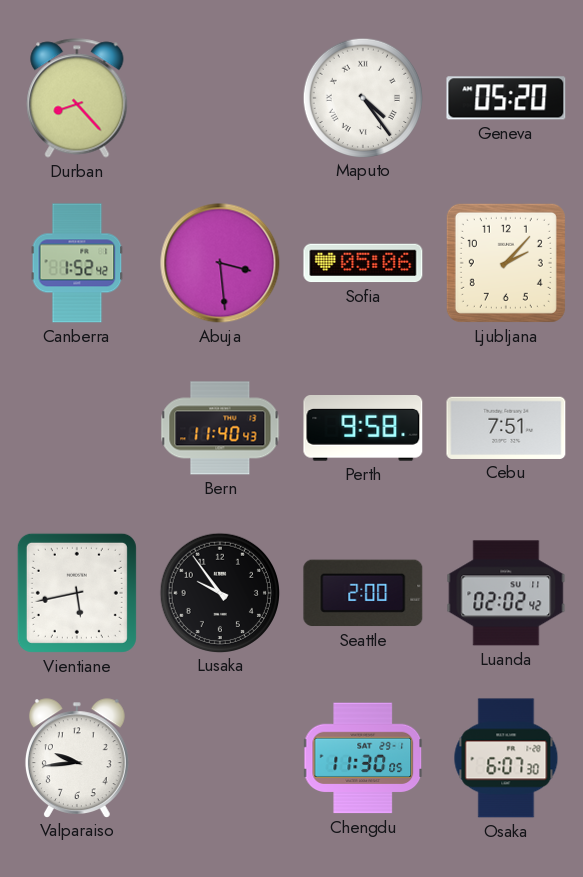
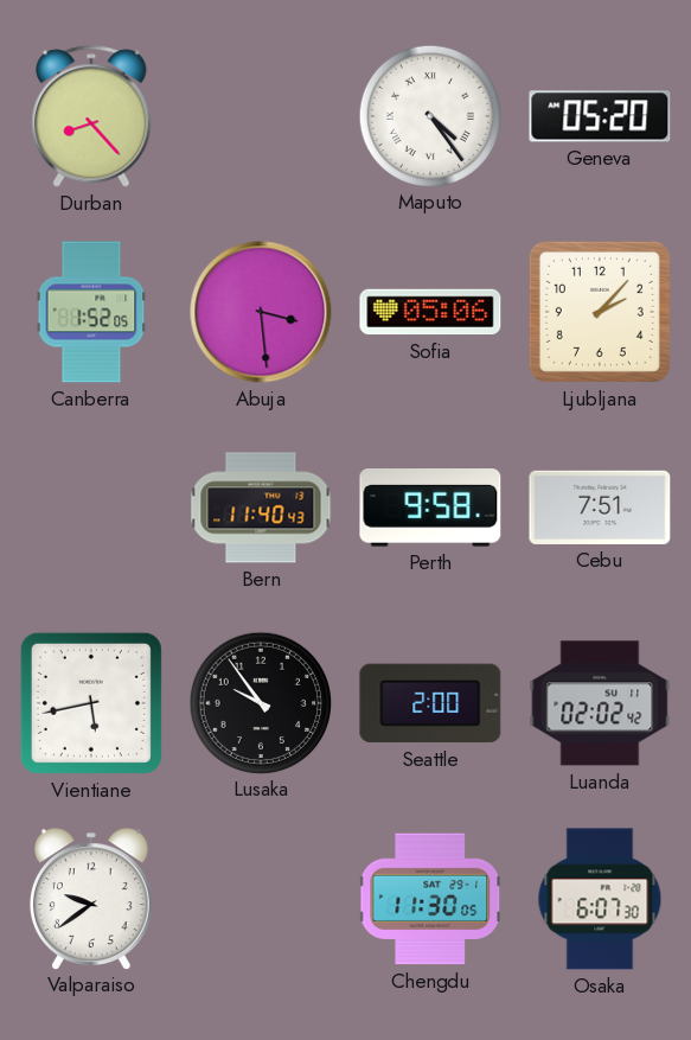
Canberra: 1:52:42 -> 1:52:05 (91, 312)
Valparaiso: 9:44 -> 9:39 (91, 899)
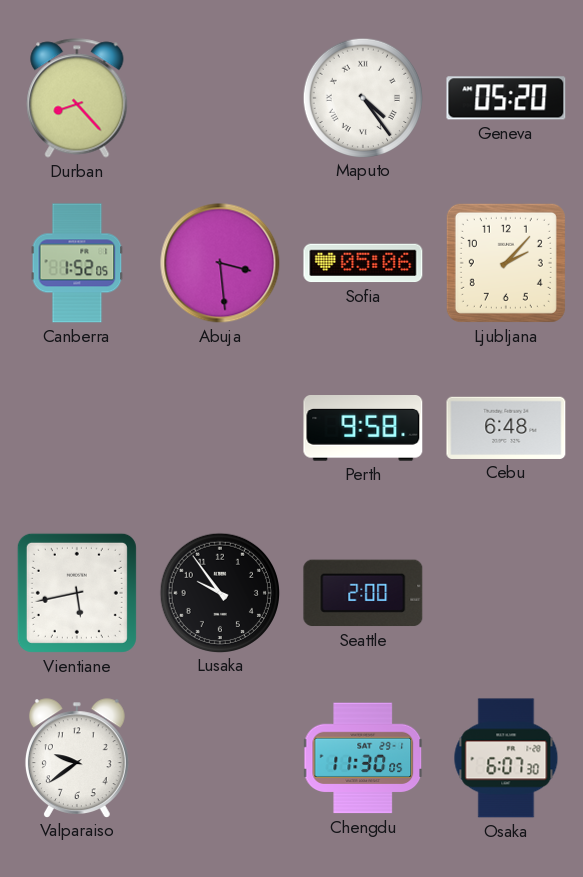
Bern: 11:40 -> none (261, 508)
Cebu: 7:51 -> 6:48 (506, 428)
Luanda: 02:02 -> none (600, 703)
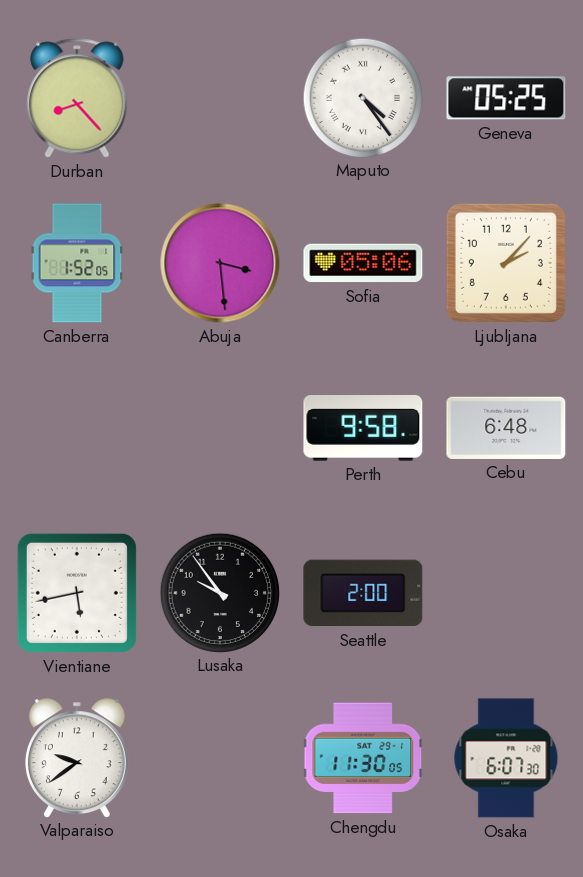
Geneva: 05:20 -> 05:25 (506, 98)
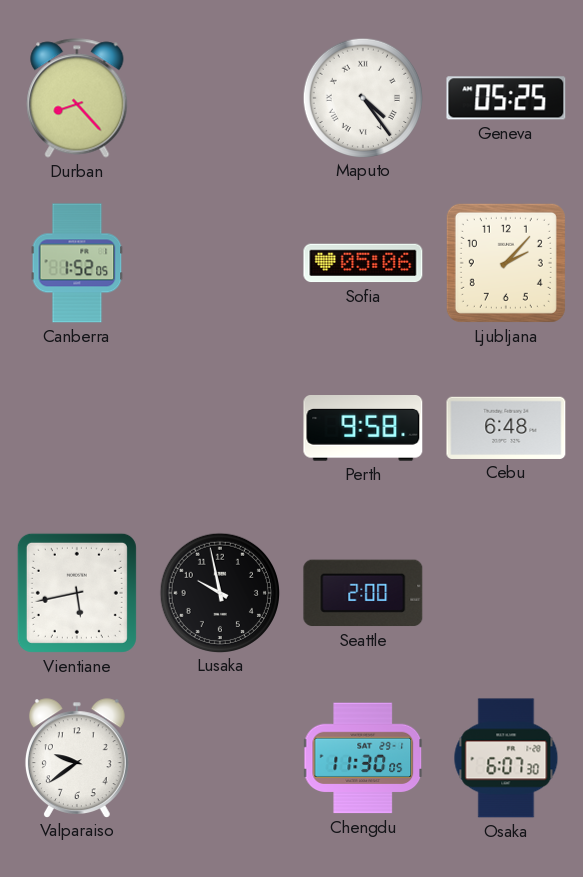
Abuja: 3:29 -> none (220, 263)
Lusaka: 9:54 -> 9:58 (219, 592)
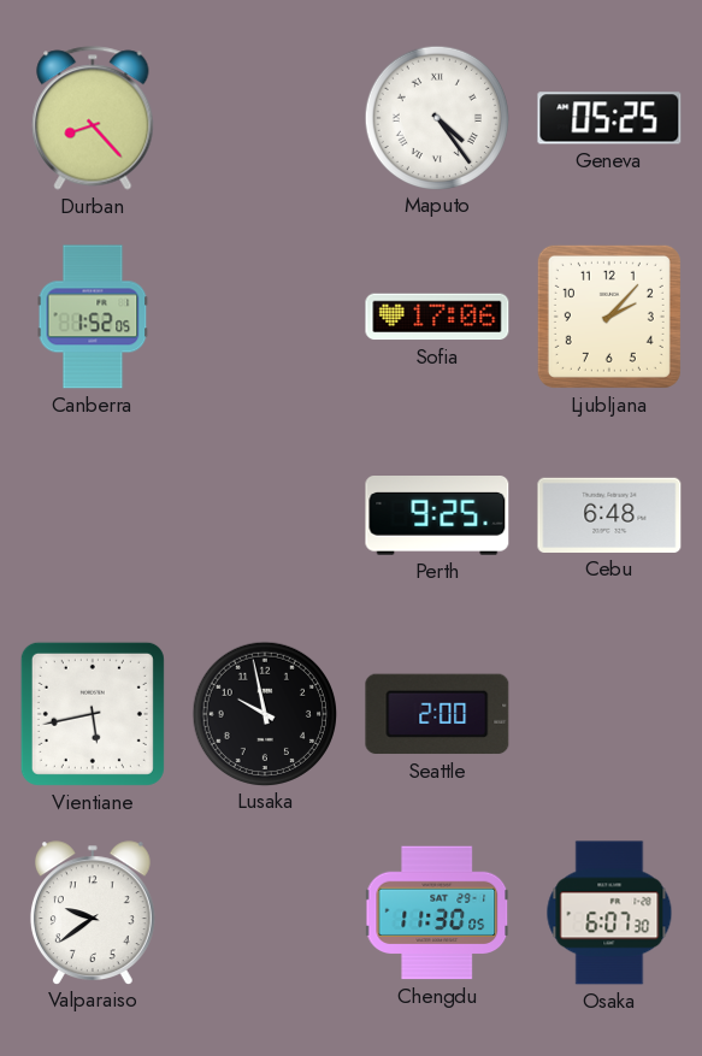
Sofia: 05:06 -> 17:06 (437, 317)
Perth: 9:58 -> 9:25 (437, 515)
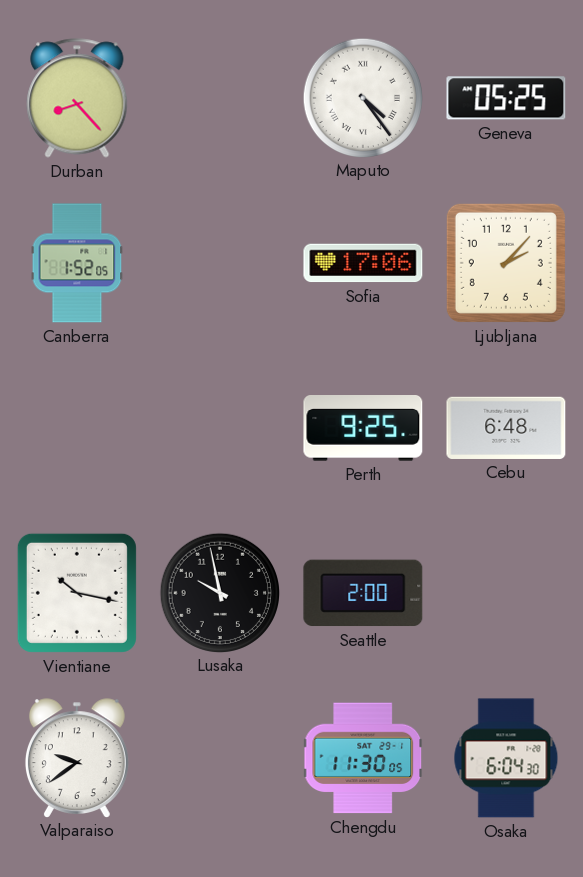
Vientiane: 5:43 -> 10:17 (77, 593)
Osaka: 6:07 -> 6:04 (506, 758)
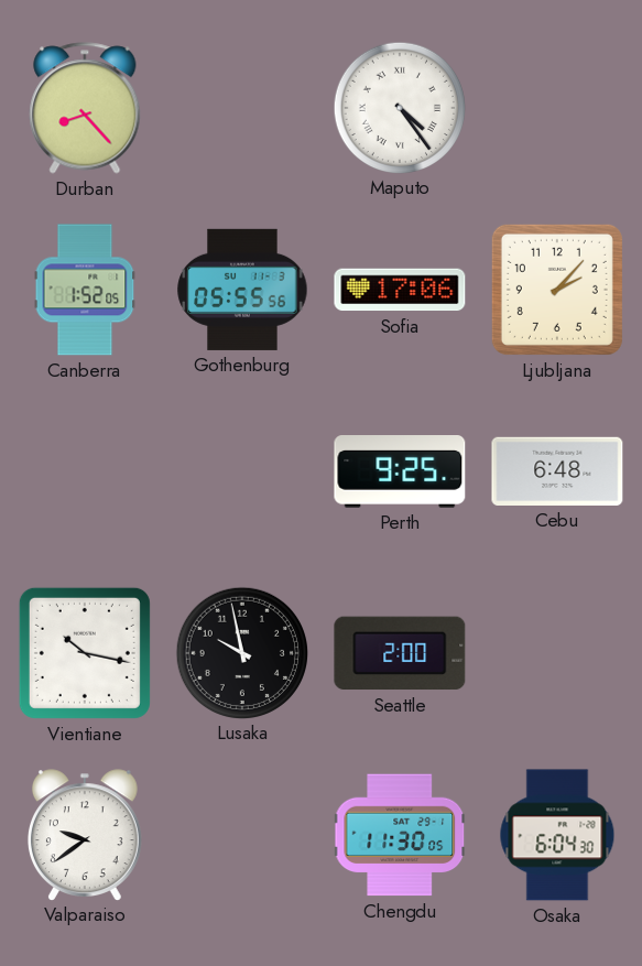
Geneva: 05:25 -> none (506, 98)
Gothenburg: none -> 05:55 (242, 290)
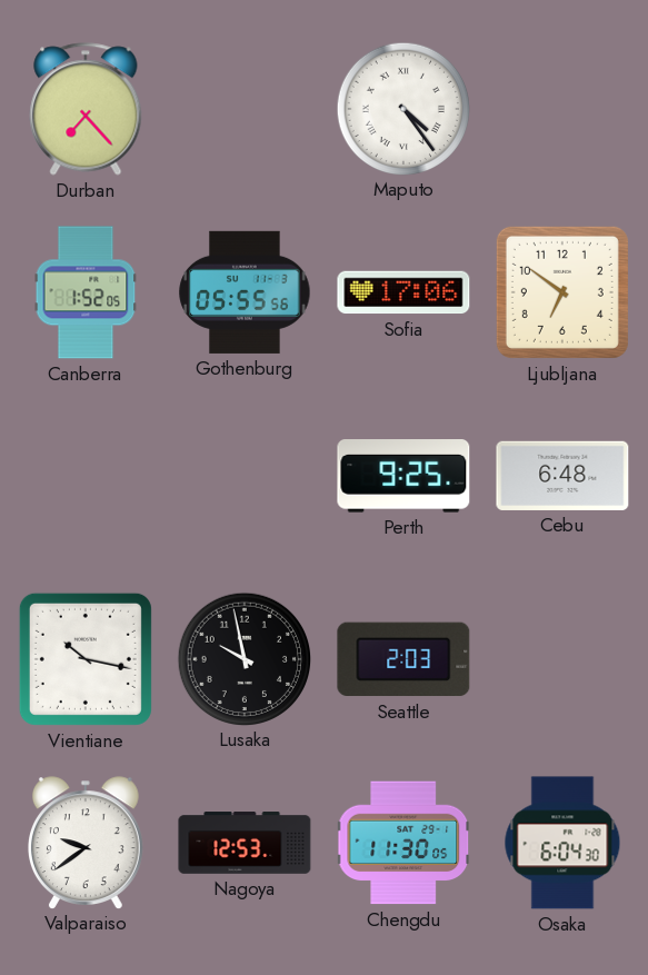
Durban: 8:23 -> 7:23 (86, 109)
Ljubljana: 2:07 -> 6:51 (562, 292)
Seattle: 2:00 -> 2:03 (403, 659)
Nagoya: none -> 12:53 (245, 843)
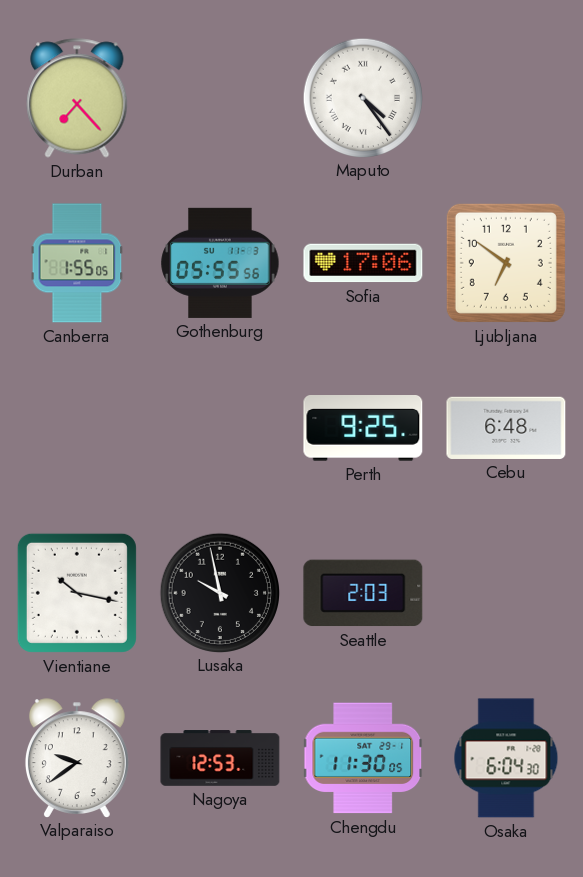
Canberra: 1:52 -> 1:55 (77, 263)
